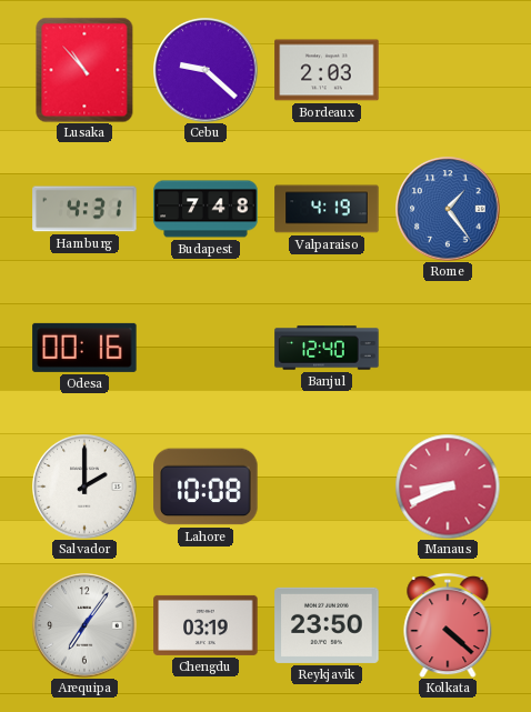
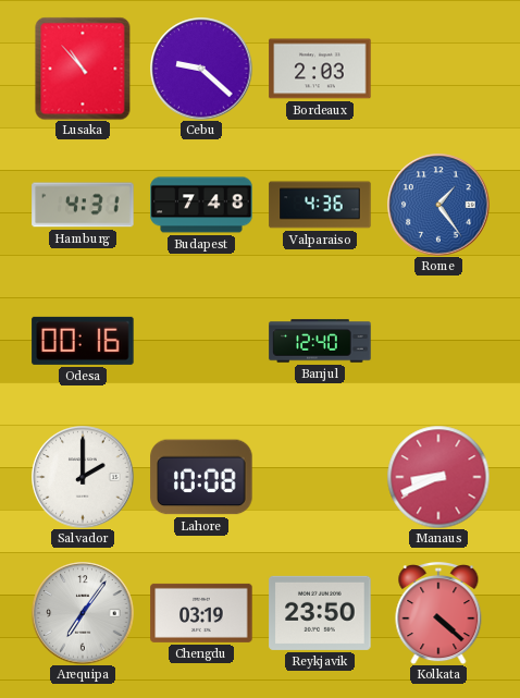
Valparaiso: 4:19 -> 4:36 (320, 205)
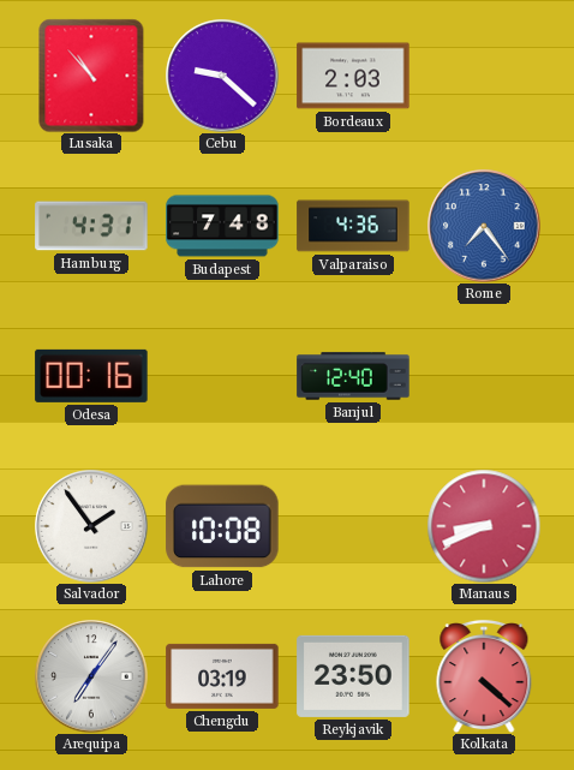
Rome: 1:24 -> 7:24 (484, 226)
Salvador: 2:00 -> 1:54 (91, 526)
